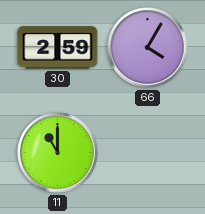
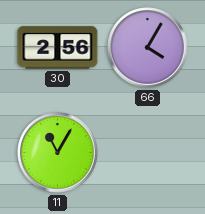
30: 2:59 -> 2:56 (58, 48)
11: 11:00 -> 11:05 (58, 153)
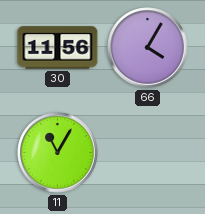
30: 2:56 -> 11:56 (58, 48)
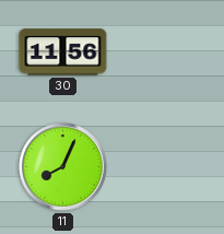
66: 4:05 -> none (148, 48)
11: 11:05 -> 8:04 (63, 167)
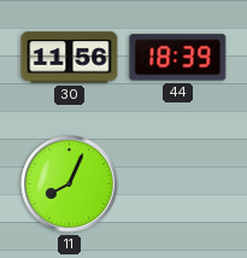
44: none -> 18:39 (178, 58)
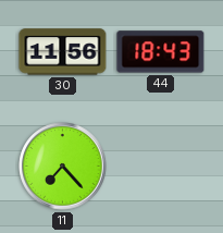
44: 18:39 -> 18:43 (161, 52)
11: 8:04 -> 7:23 (63, 167)
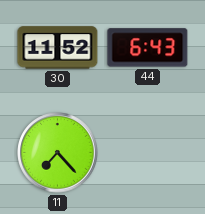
30: 11:56 -> 11:52 (58, 48)
44: 18:43 -> 6:43 (148, 48)
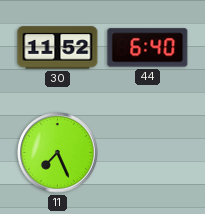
44: 6:43 -> 6:40 (148, 48)
11: 7:23 -> 7:26 (58, 153)
